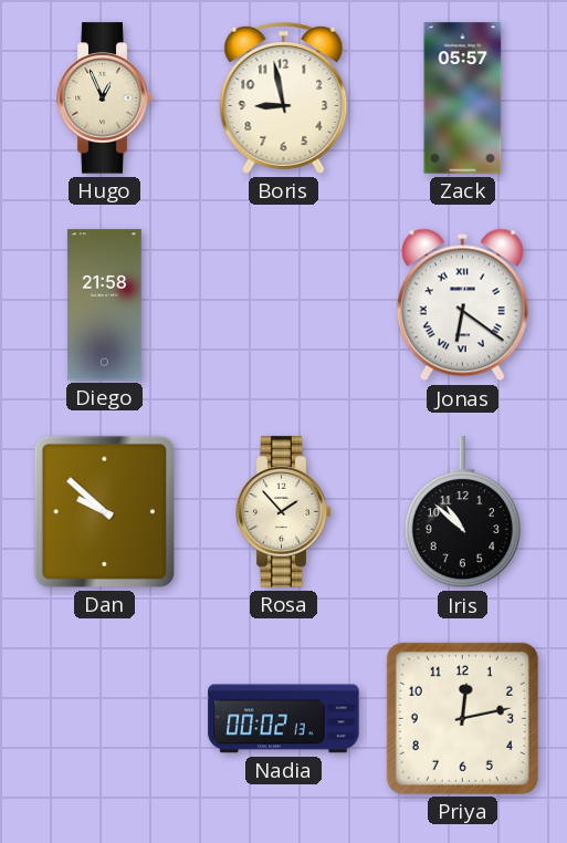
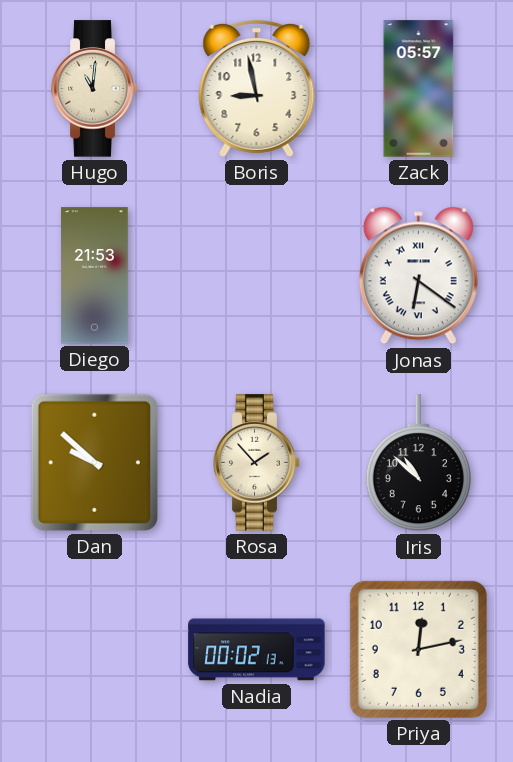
Hugo: 12:56 -> 11:01 (95, 89)
Diego: 21:58 -> 21:53 (95, 276)
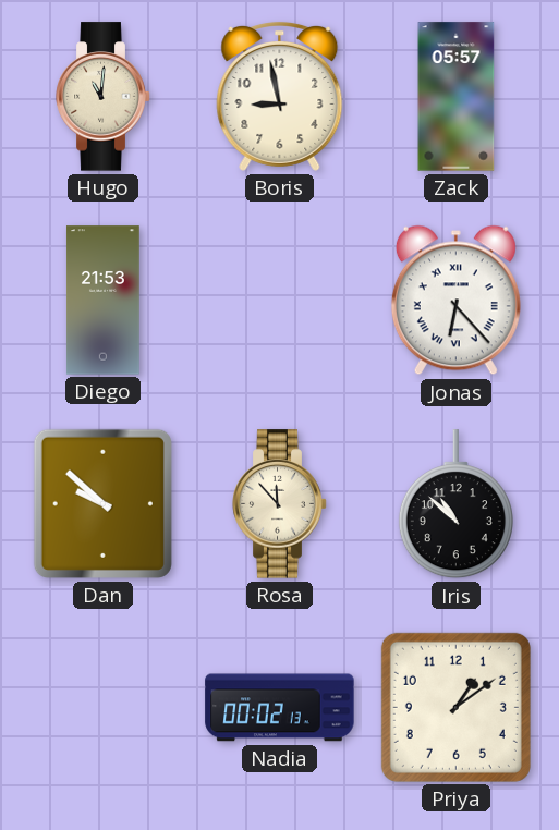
Jonas: 6:21 -> 6:23 (455, 301)
Rosa: 1:53 -> 11:53 (280, 504)
Priya: 12:13 -> 1:09 (455, 707)
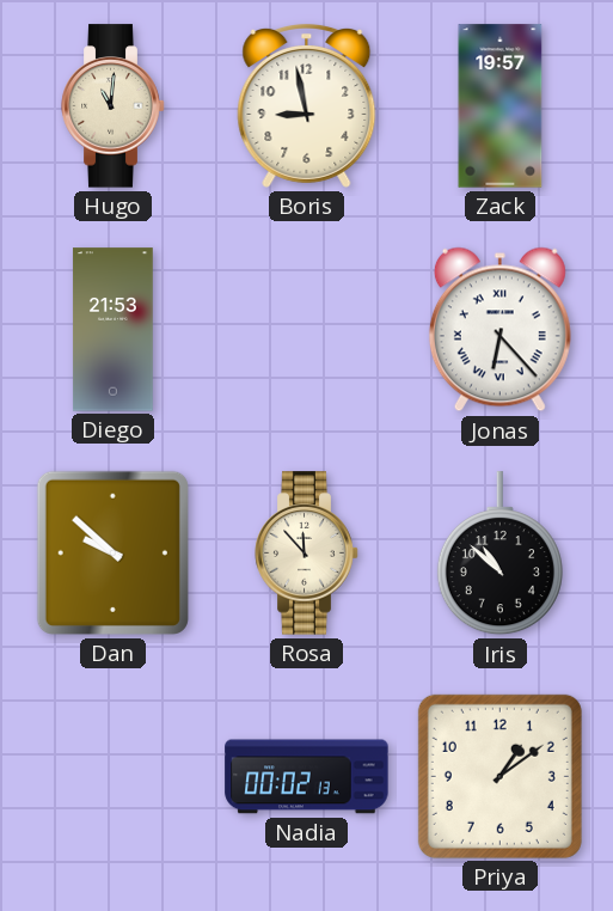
Zack: 05:57 -> 19:57 (501, 106)
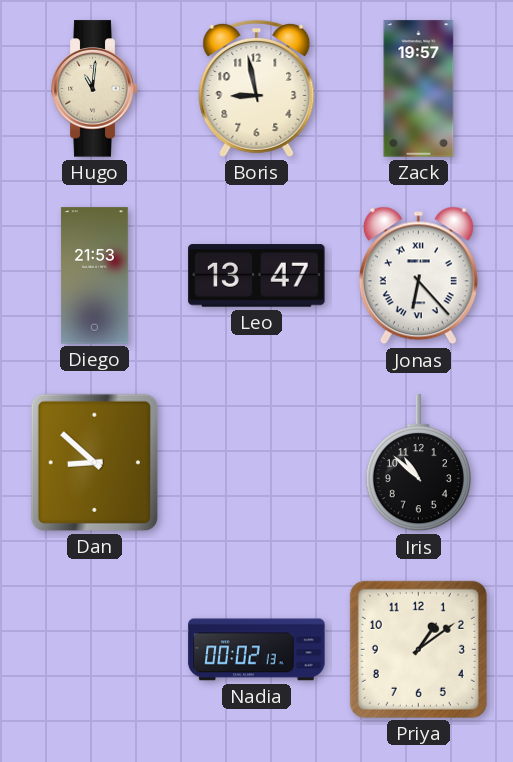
Leo: none -> 13:47 (257, 276)
Dan: 9:52 -> 8:52 (94, 462)
Rosa: 11:53 -> none (307, 554)
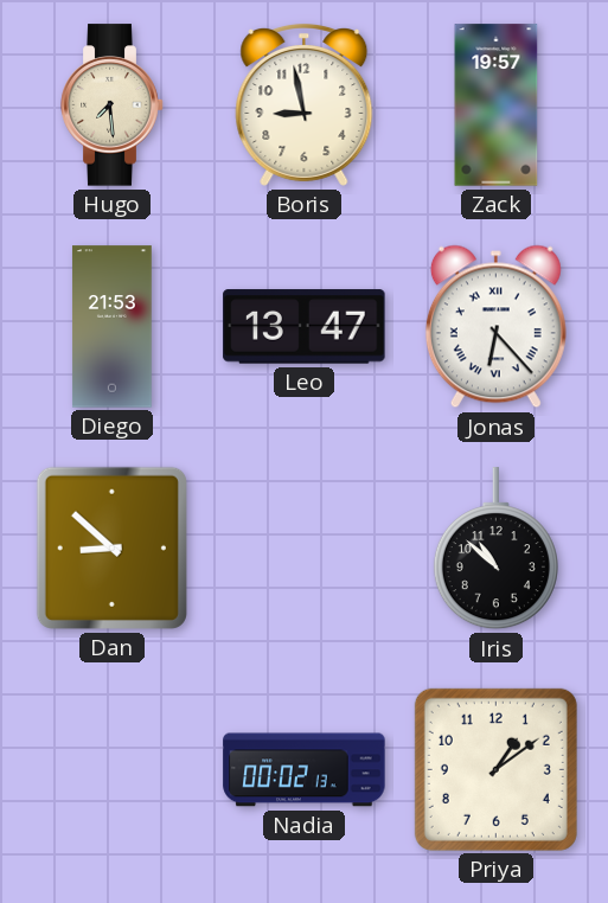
Hugo: 11:01 -> 7:29 (113, 105)
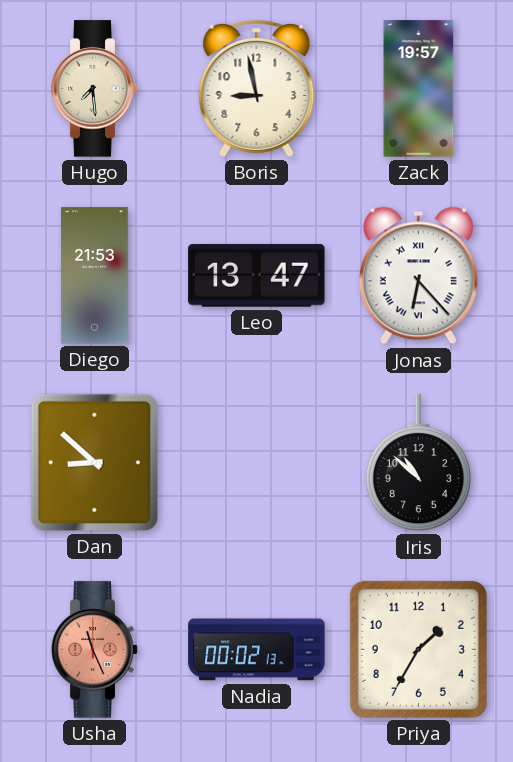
Usha: none -> 11:26 (95, 650)
Priya: 1:09 -> 1:35 (418, 649)
